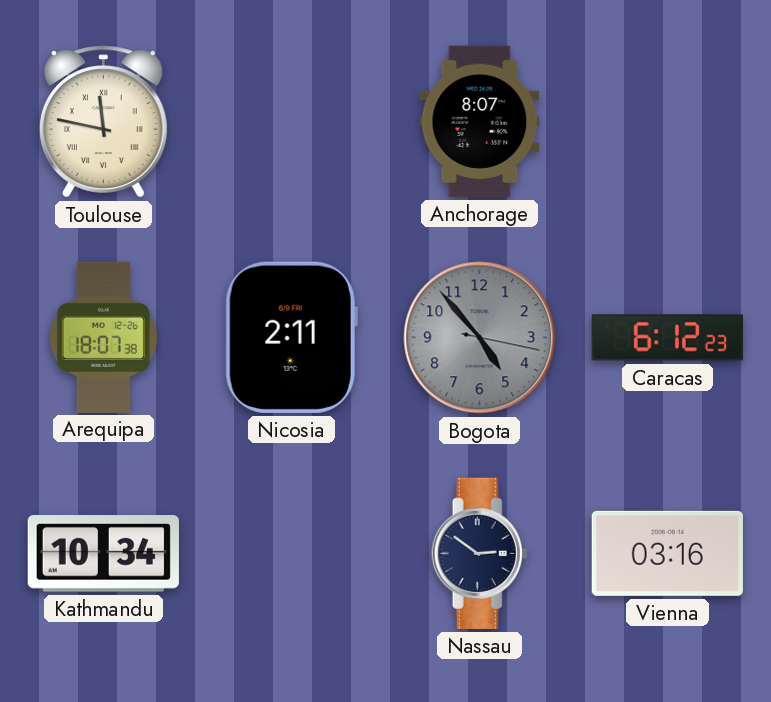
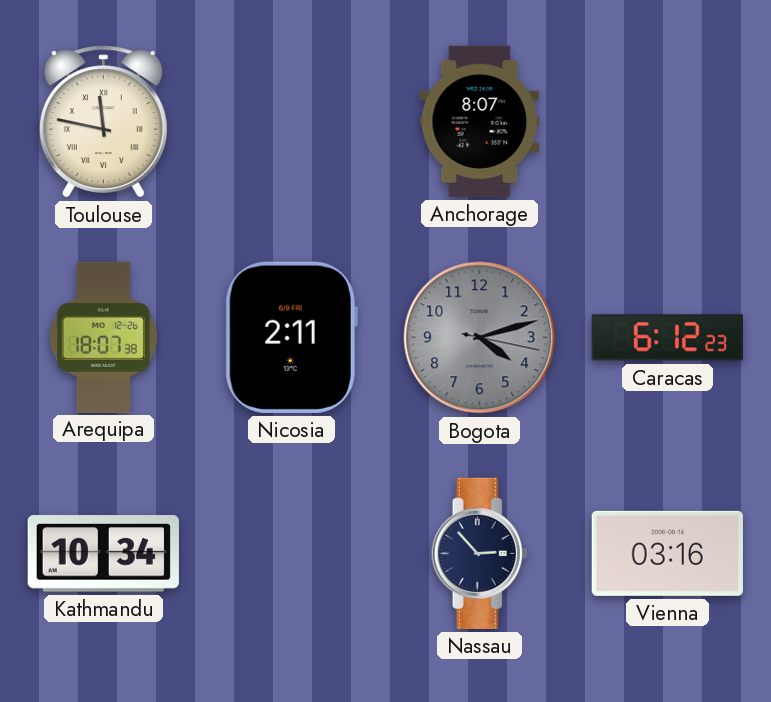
Bogota: 4:53 -> 4:12 (480, 338)
Nassau: 2:51 -> 2:53 (480, 553)
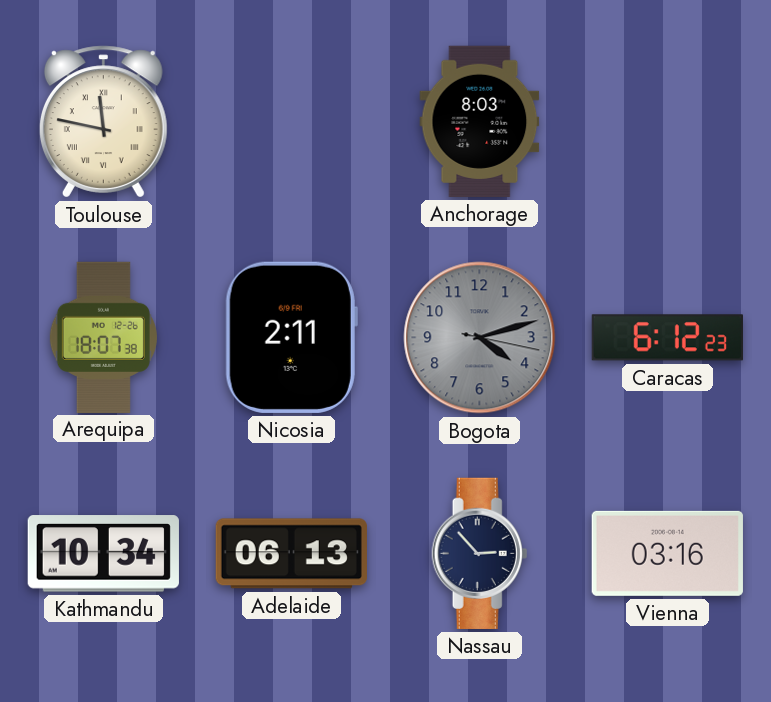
Anchorage: 8:07 -> 8:03 (480, 121)
Adelaide: none -> 06:13 (291, 554)
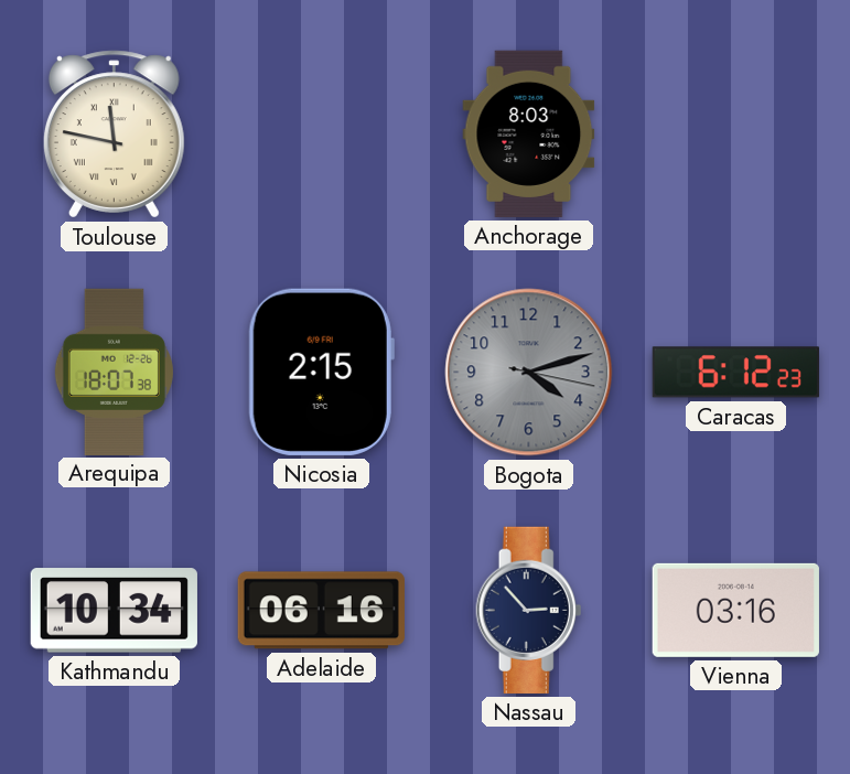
Nicosia: 2:11 -> 2:15 (321, 372)
Adelaide: 06:13 -> 06:16 (321, 611)
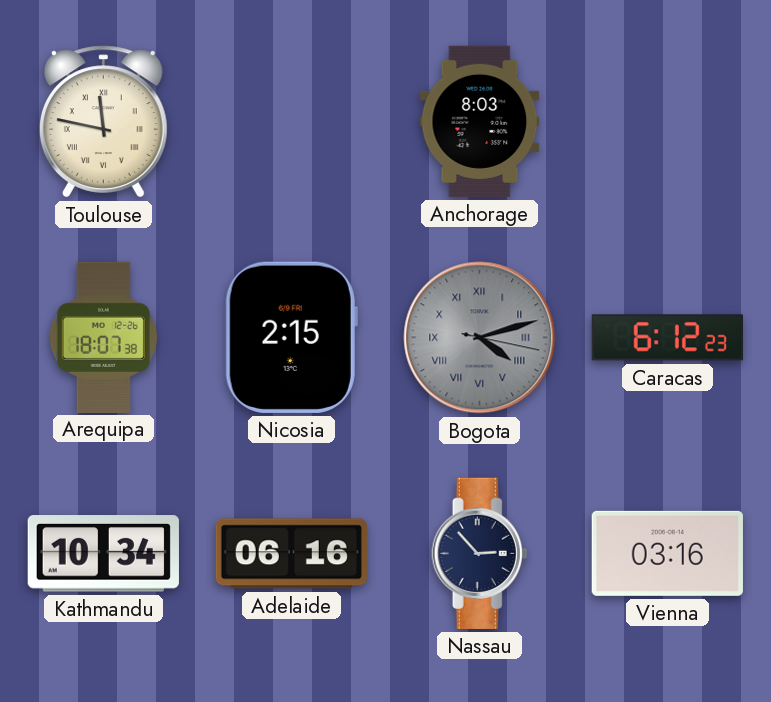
Bogota numerals: Arabic -> Roman (480, 338)
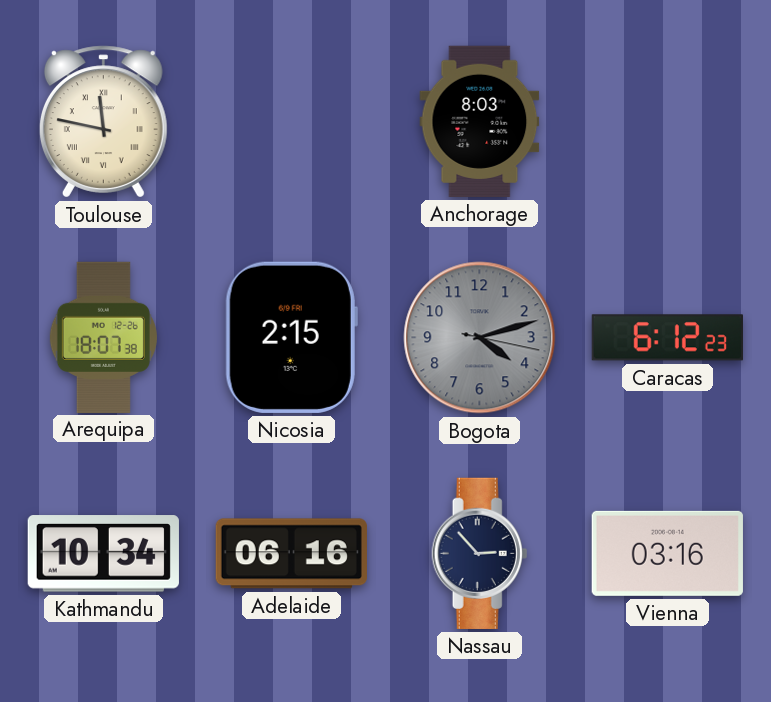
Bogota numerals: Roman -> Arabic (480, 338)
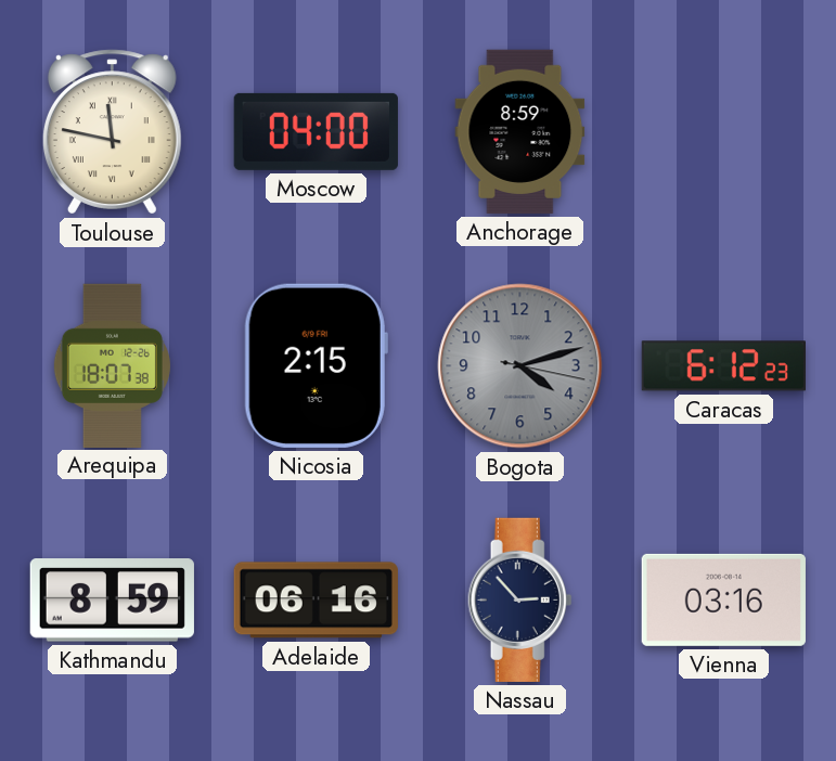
Moscow: none -> 04:00 (316, 131)
Anchorage: 8:03 -> 8:59 (520, 131)
Kathmandu: 10:34 -> 8:59 (112, 601)
